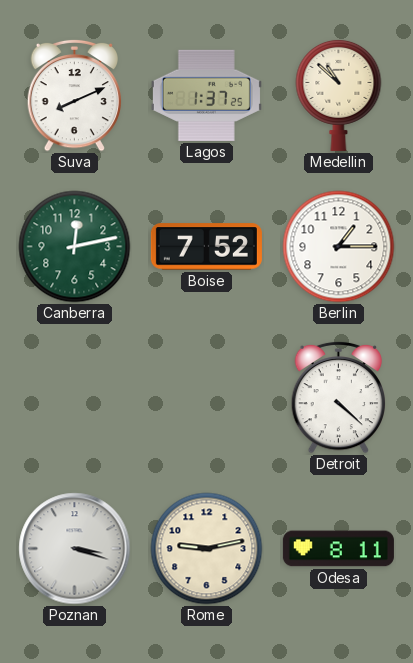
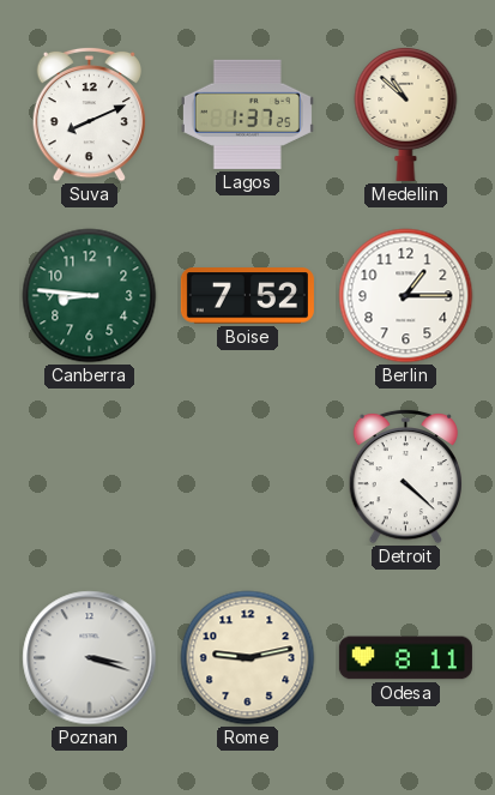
Canberra: 12:13 -> 8:46 (90, 296)
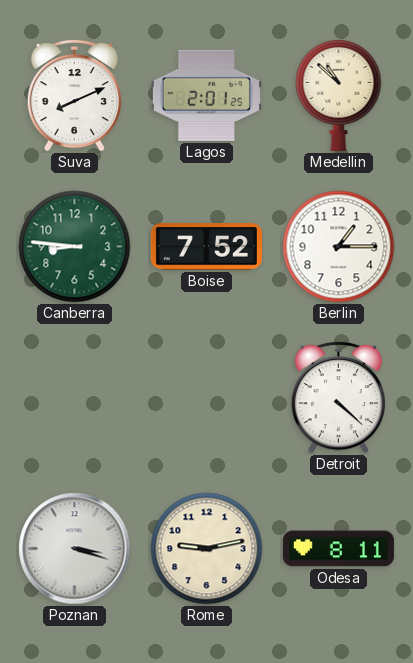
Lagos: 1:37 -> 2:01 (206, 95)
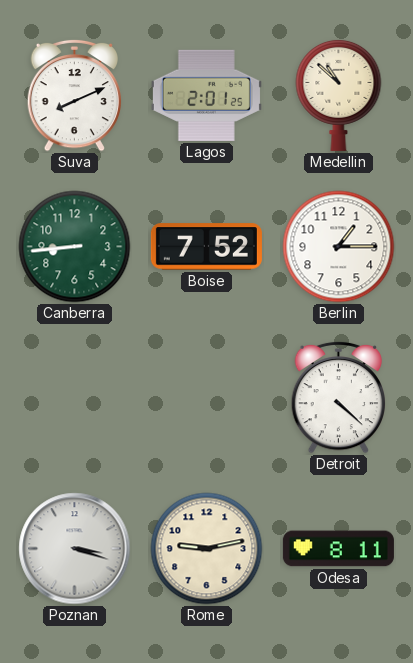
Canberra: 8:46 -> 8:44 (75, 247)
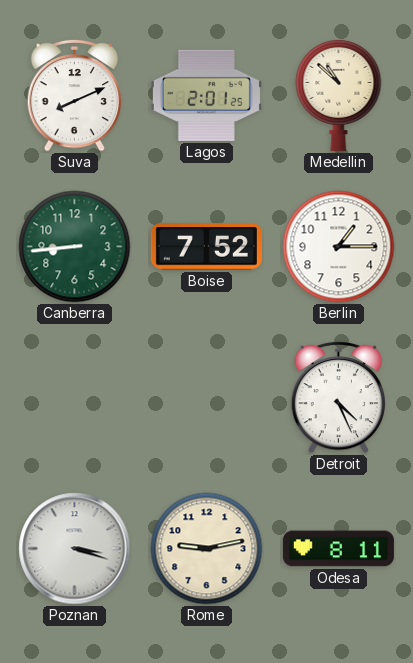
Detroit: 4:22 -> 4:26 (338, 397)
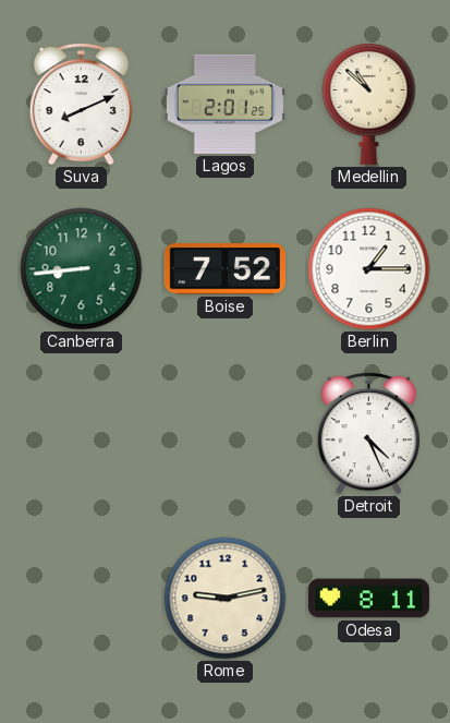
Poznan: 3:18 -> none (75, 549)
